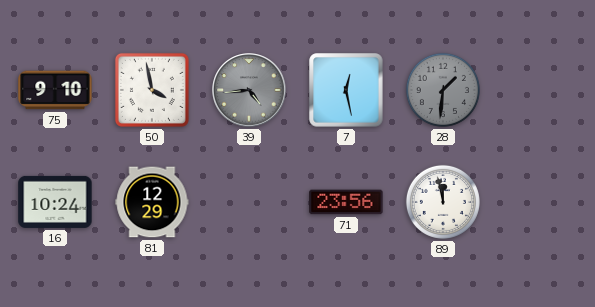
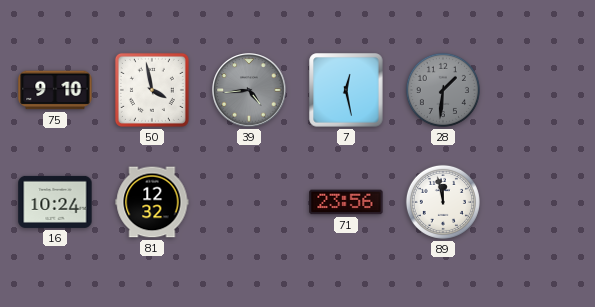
81: 12:29 -> 12:32 (152, 202)
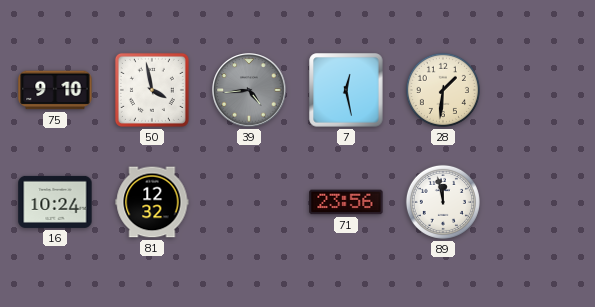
28 dial: grey -> cream (443, 90)
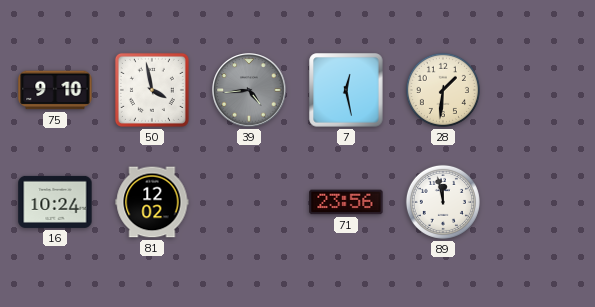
81: 12:32 -> 12:02 (152, 202)
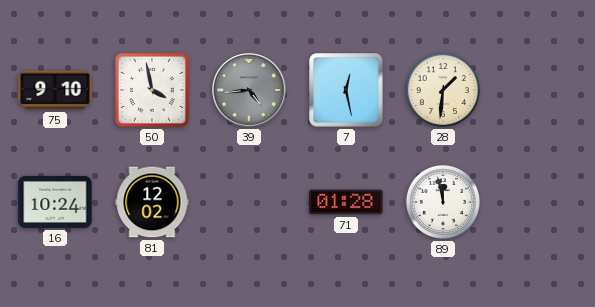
71: 23:56 -> 01:28 (346, 202)
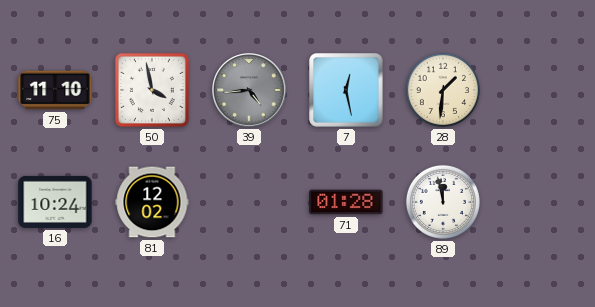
75: 9:10 -> 11:10 (55, 90)
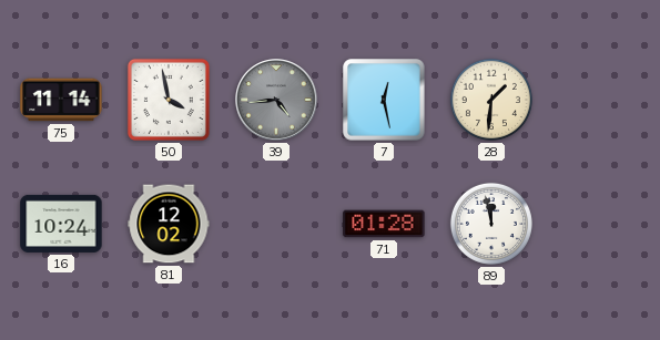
75: 11:10 -> 11:14 (61, 100)
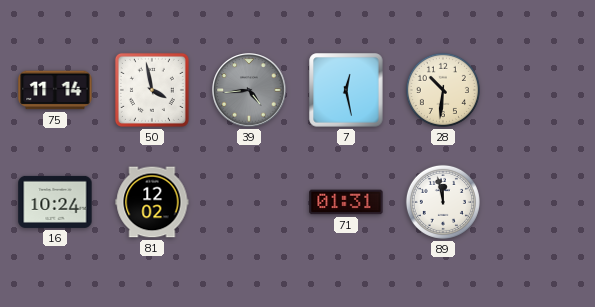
28: 1:31 -> 10:31 (443, 90)
71: 01:28 -> 01:31 (346, 202)
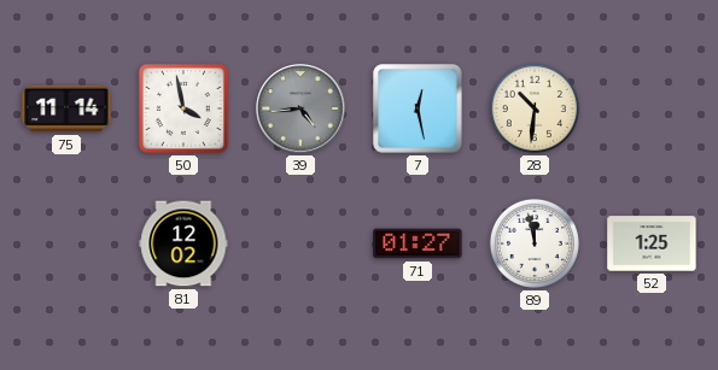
16: 10:24 -> none (55, 202)
71: 01:31 -> 01:27 (418, 243)
52: none -> 1:25 (652, 243)
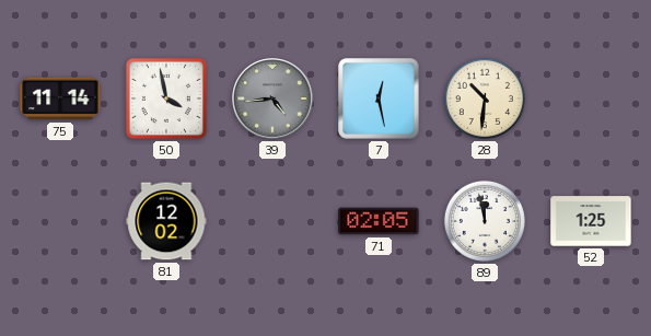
71: 01:27 -> 02:05 (379, 221)
